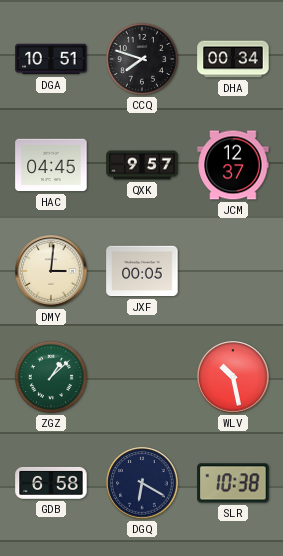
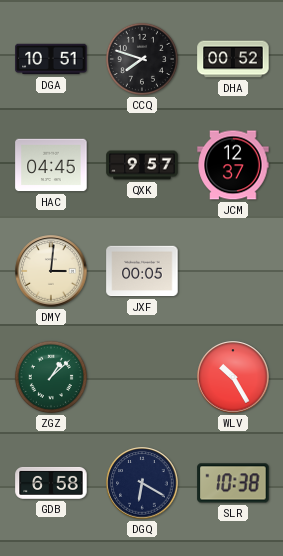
DHA: 00:34 -> 00:52 (233, 59)
WLV: 10:28 -> 10:25 (233, 377)
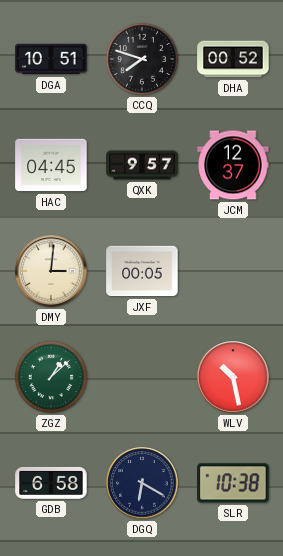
WLV: 10:25 -> 10:28 (233, 377)
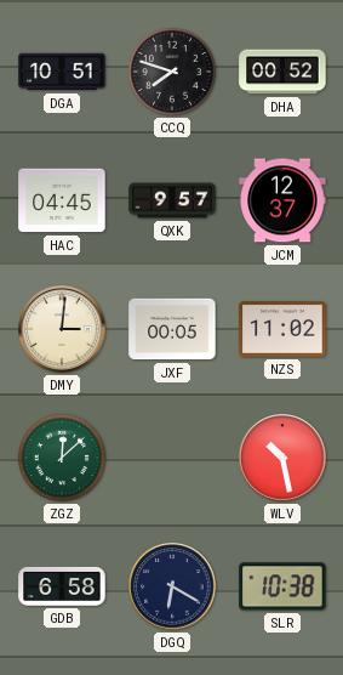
NZS: none -> 11:02 (282, 329)
ZGZ: 1:08 -> 12:08 (62, 458)
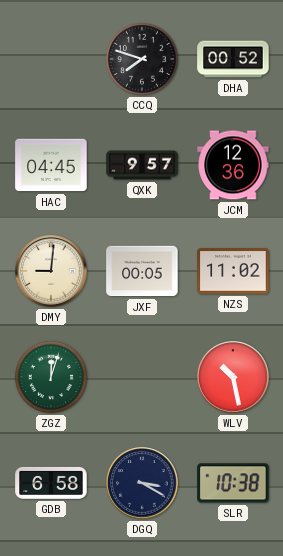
DGA: 10:51 -> none (62, 72)
JCM: 12:37 -> 12:36 (233, 165)
DMY: 3:01 -> 9:01 (51, 271)
ZGZ: 12:08 -> 12:03 (51, 377)
DGQ: 6:20 -> 3:20 (142, 483)
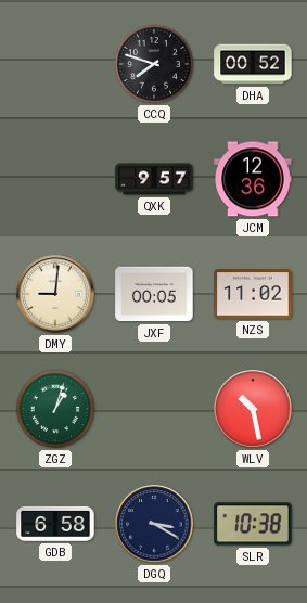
HAC: 04:45 -> none (51, 165)
ZGZ: 12:03 -> 1:03 (55, 409)
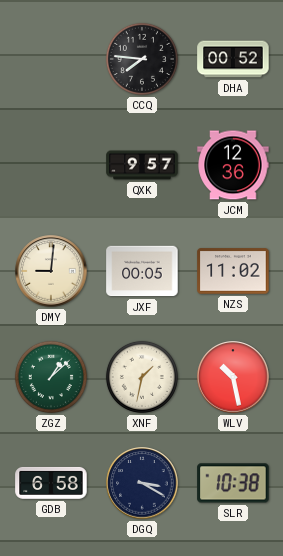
CCQ: 7:48 -> 7:46 (142, 59)
ZGZ: 1:03 -> 1:08 (51, 377)
XNF: none -> 1:32 (142, 377)
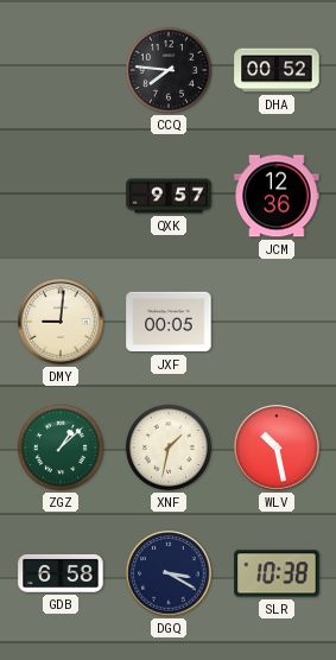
NZS: 11:02 -> none (233, 271)
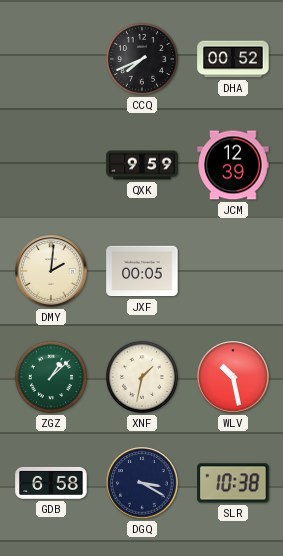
CCQ: 7:46 -> 7:41 (142, 59)
QXK: 9:57 -> 9:59 (142, 165)
JCM: 12:36 -> 12:39 (233, 165)
DMY: 9:01 -> 2:01 (51, 271)
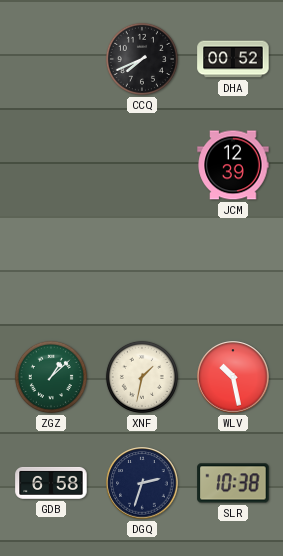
QXK: 9:59 -> none (142, 165)
DMY: 2:01 -> none (51, 271)
JXF: 00:05 -> none (142, 271)
DGQ: 3:20 -> 2:33 (142, 483)
